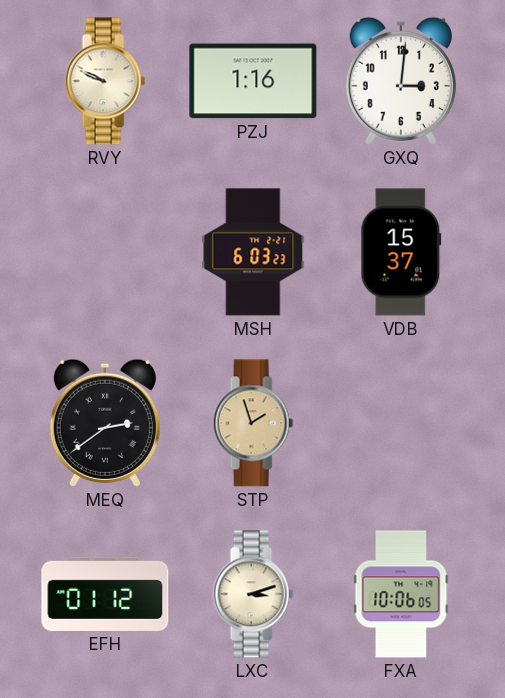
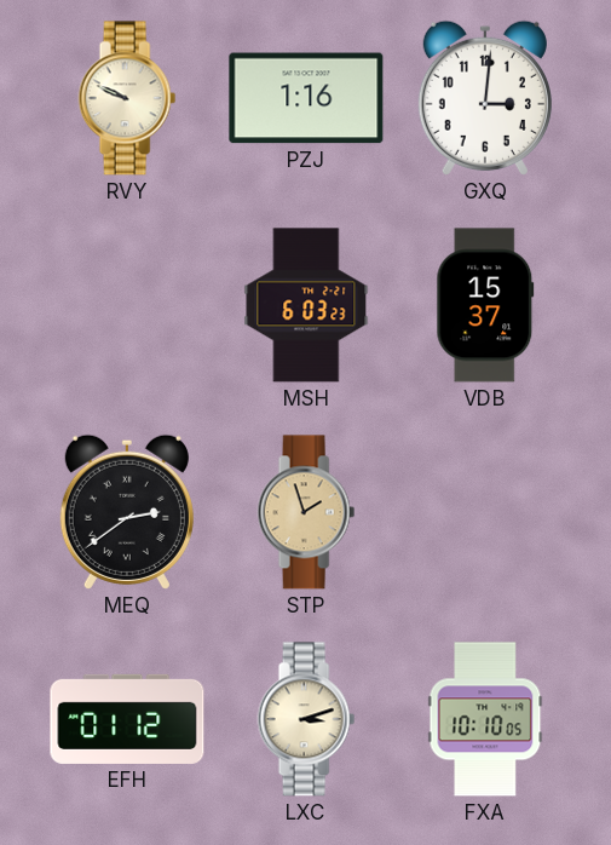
FXA: 10:06 -> 10:10 (485, 719)
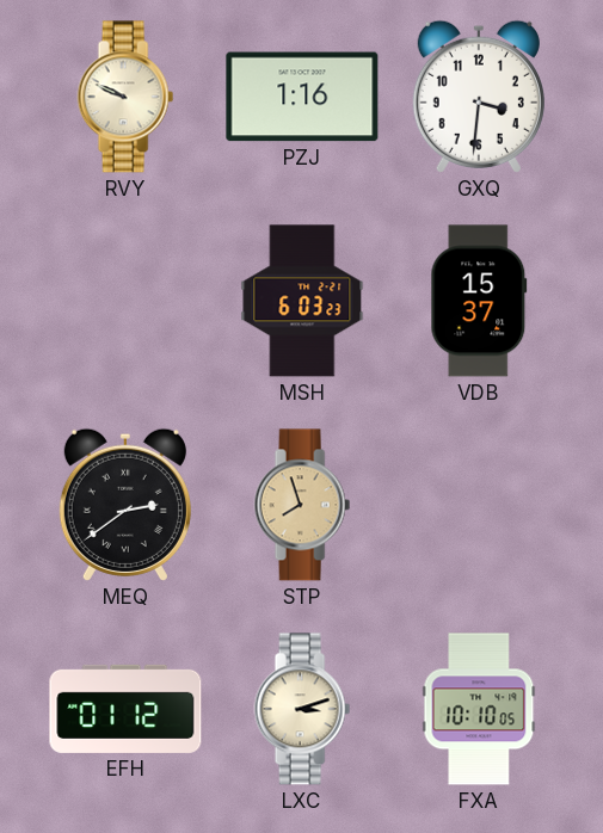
GXQ: 3:01 -> 3:31 (479, 97)
STP: 1:57 -> 7:57 (302, 505)
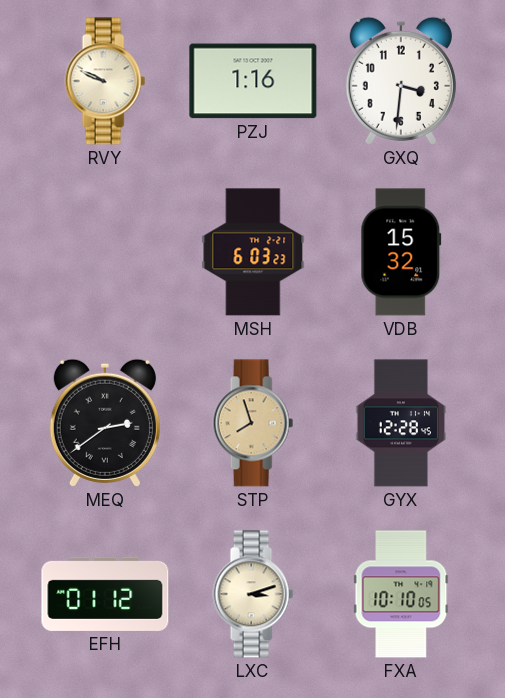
VDB: 15:37 -> 15:32 (401, 252)
GYX: none -> 12:28 (400, 423)
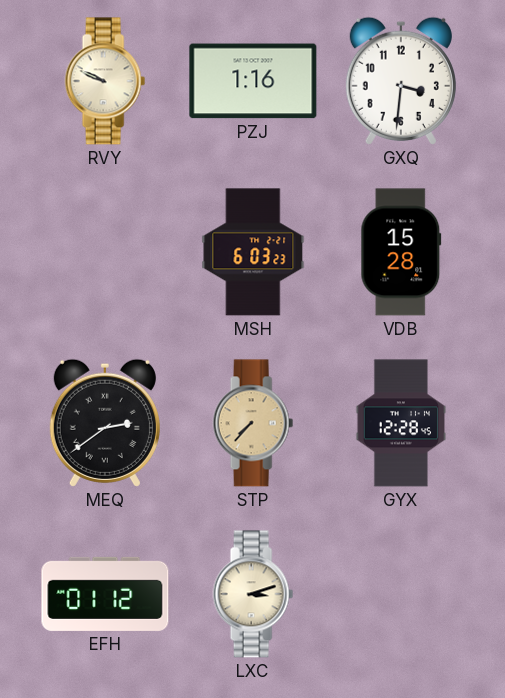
VDB: 15:32 -> 15:28 (401, 252)
STP: 7:57 -> 7:37 (253, 423)
FXA: 10:10 -> none (401, 594)
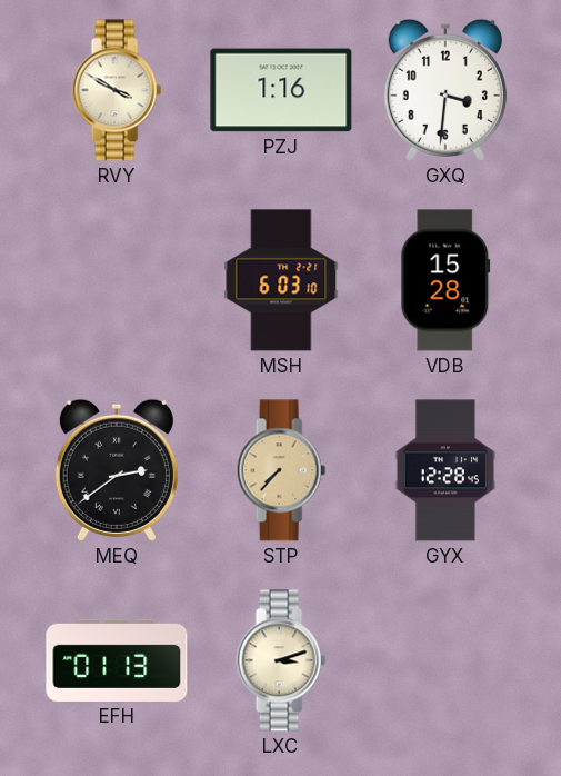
RVY: 9:49 -> 3:50 (117, 90)
MSH: 6:03:23 -> 6:03:10 (281, 280)
EFH: 01:12 -> 01:13 (117, 660)
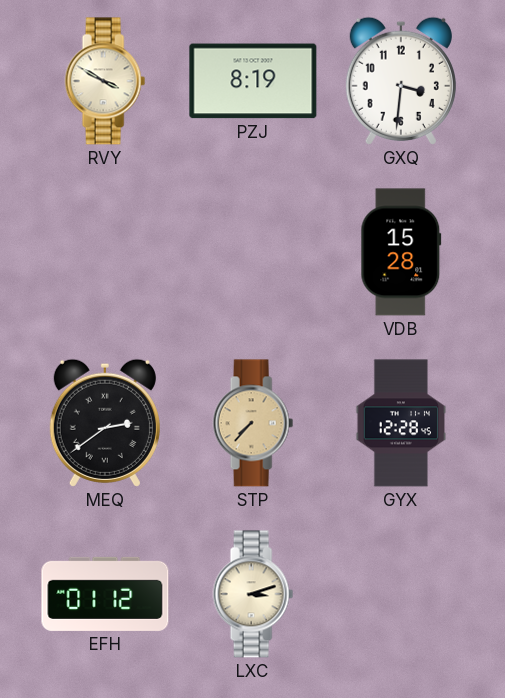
PZJ: 1:16 -> 8:19 (253, 81)
MSH: 6:03 -> none (281, 280)
EFH: 01:13 -> 01:12 (105, 594)
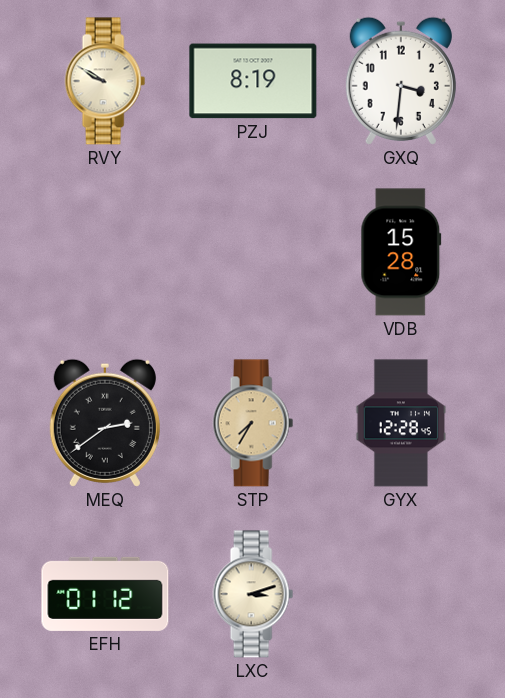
RVY: 3:50 -> 9:50 (105, 81)
STP: 7:37 -> 7:35 (253, 423)
